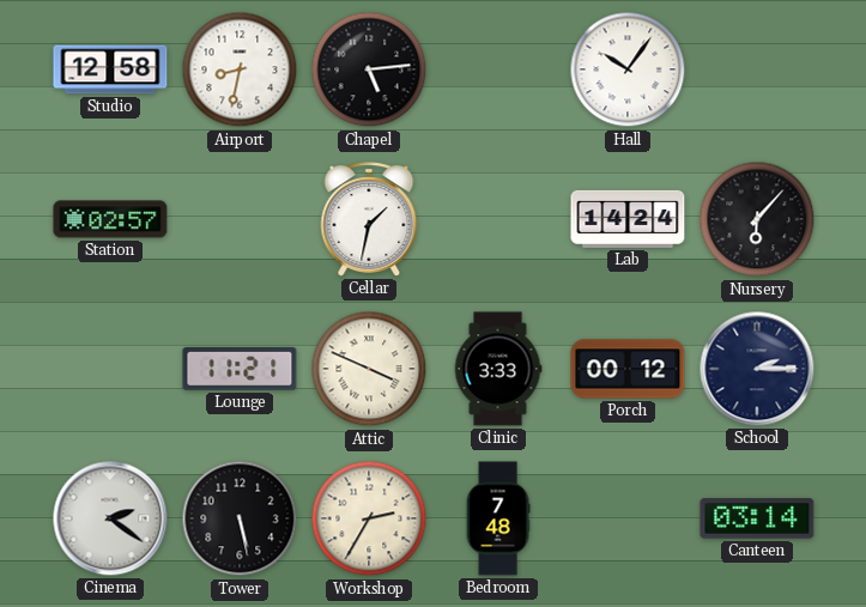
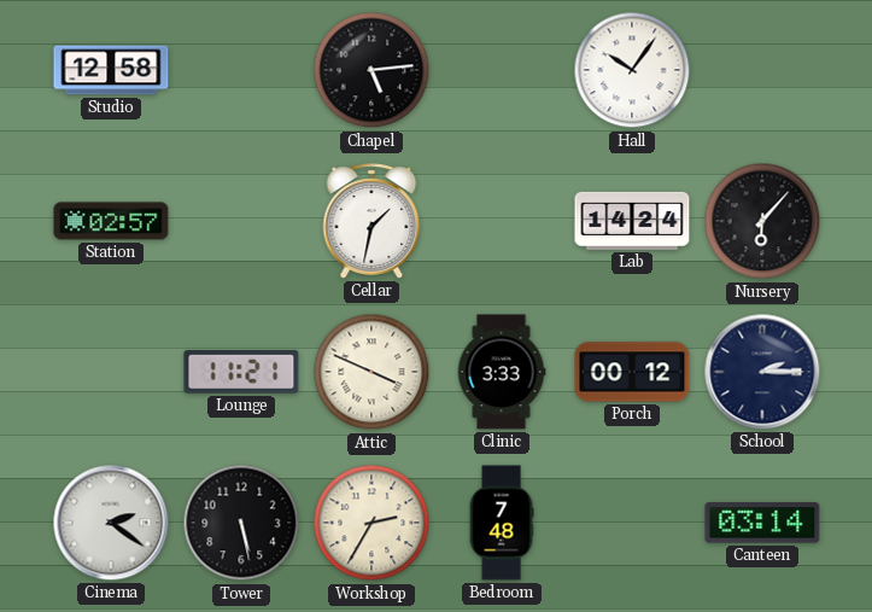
Airport: 8:32 -> none (240, 69)
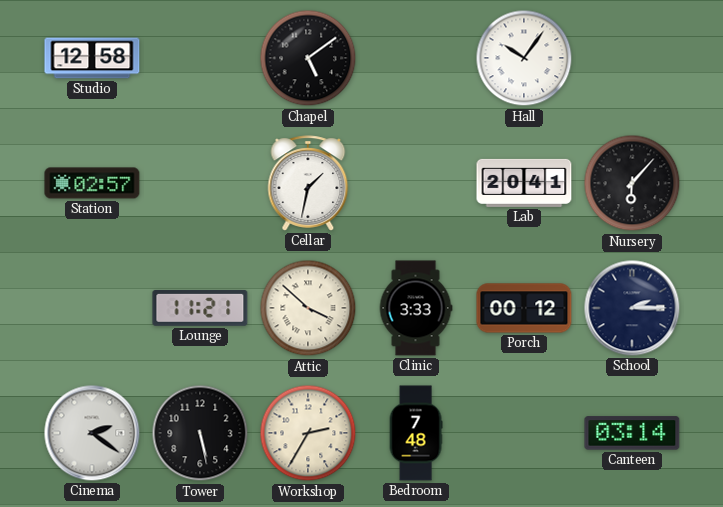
Chapel: 5:14 -> 5:09 (308, 58)
Lab: 14:24 -> 20:41 (524, 183)
Attic: 3:49 -> 3:52 (308, 308)
